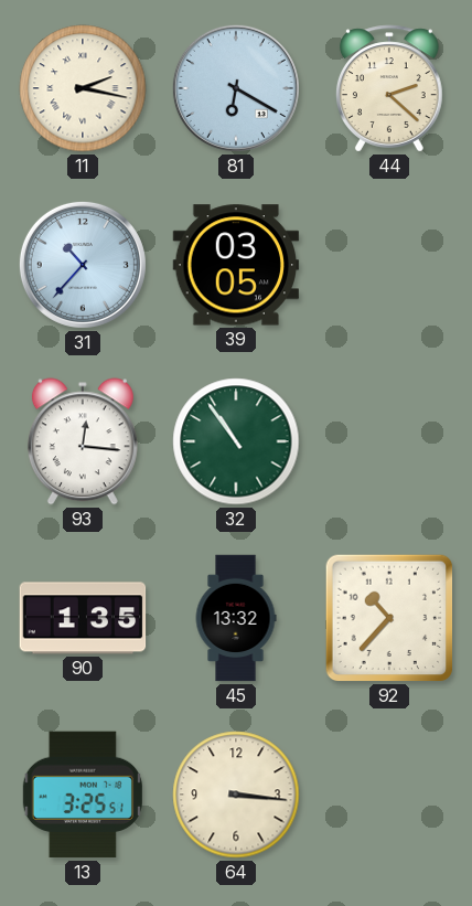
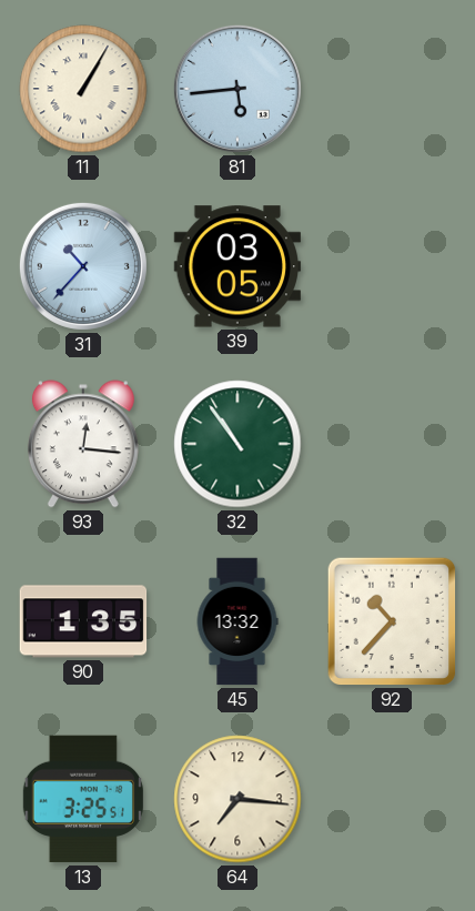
11: 2:17 -> 1:05 (83, 89)
81: 6:20 -> 5:44 (238, 89)
44: 2:22 -> none (389, 88)
64: 3:16 -> 7:16 (238, 799)
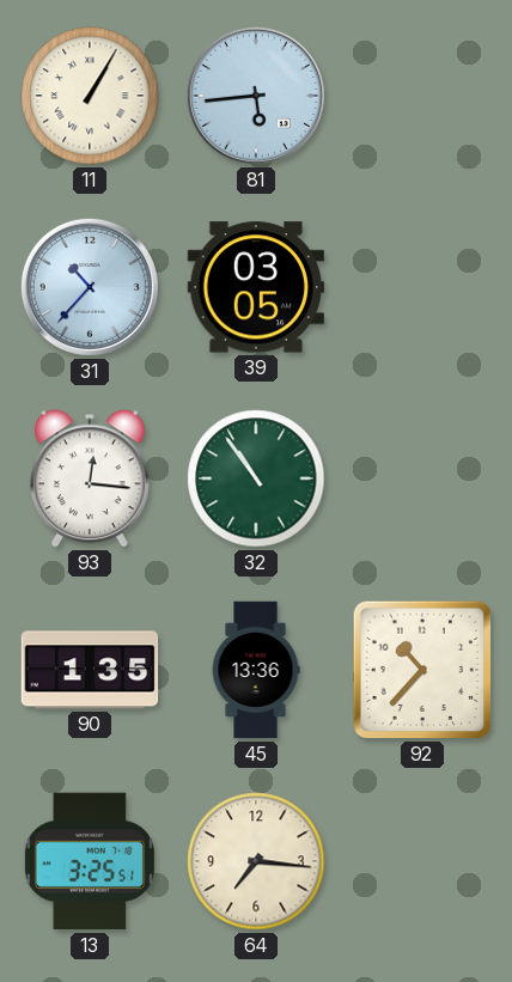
45: 13:32 -> 13:36 (256, 670)
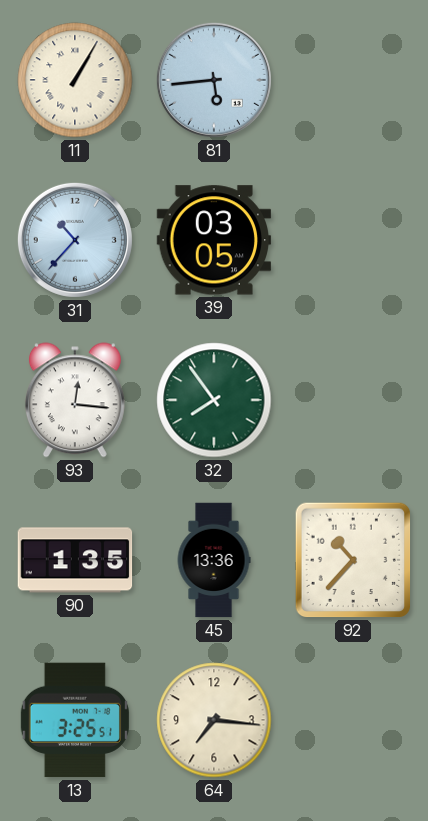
32: 10:54 -> 7:54 (214, 400)
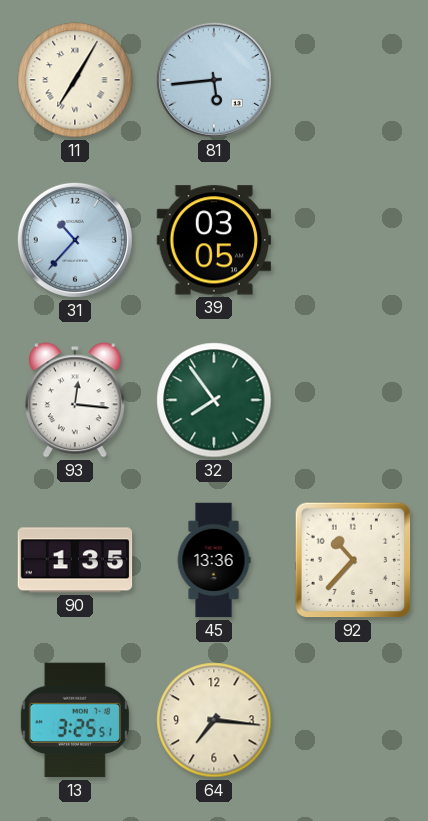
11: 1:05 -> 7:05 (75, 80)
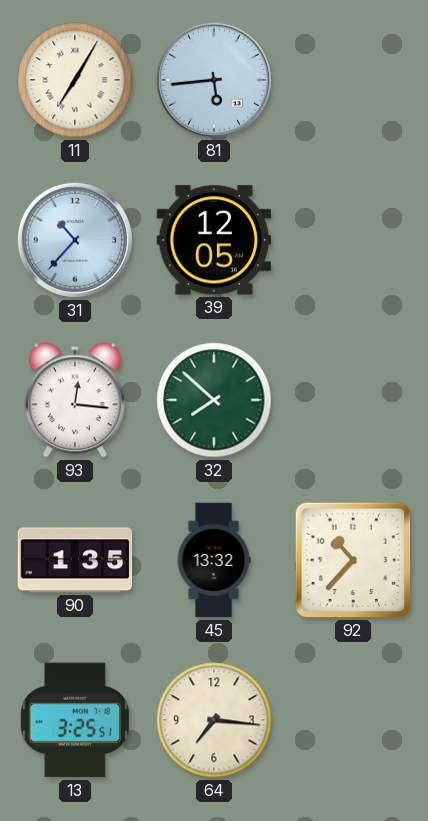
39: 03:05 -> 12:05 (214, 240)
32: 7:54 -> 7:52 (214, 400)
45: 13:36 -> 13:32 (214, 560)
